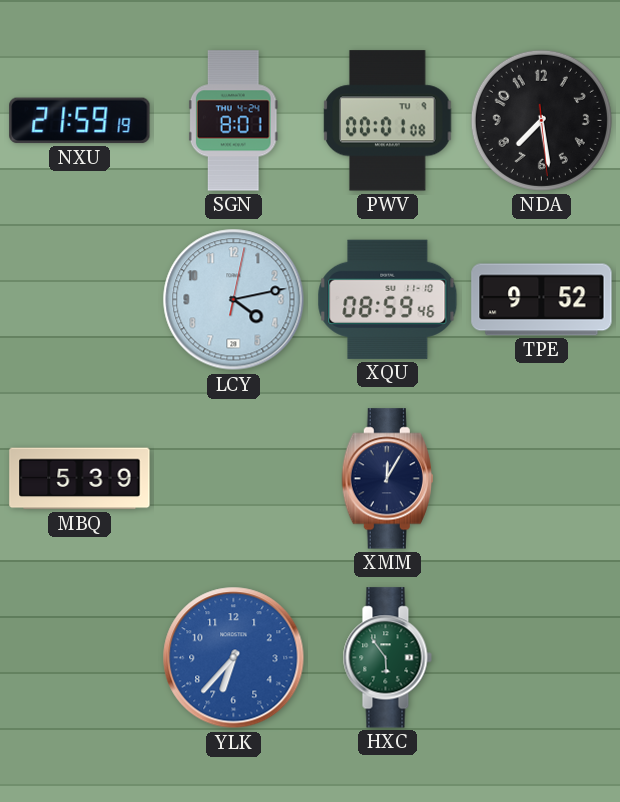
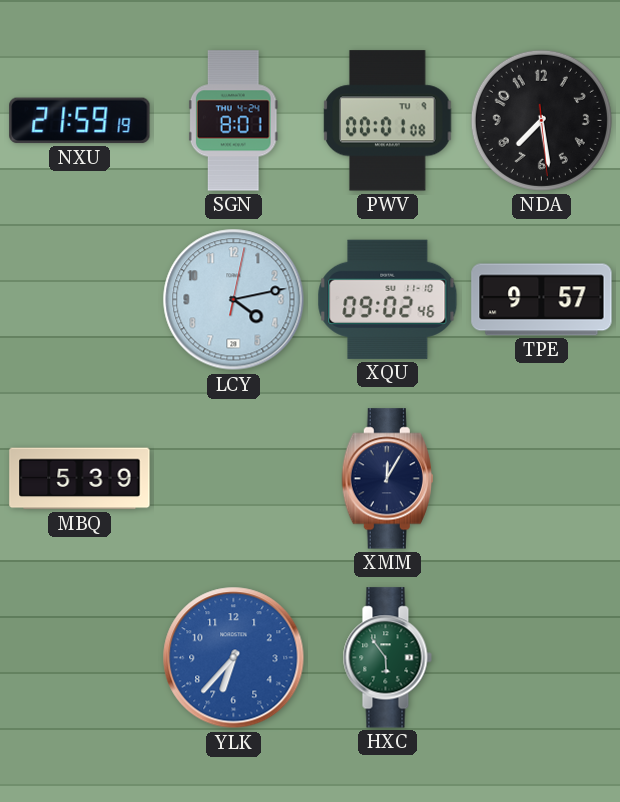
XQU: 08:59 -> 09:02 (388, 299)
TPE: 9:52 -> 9:57 (542, 300)
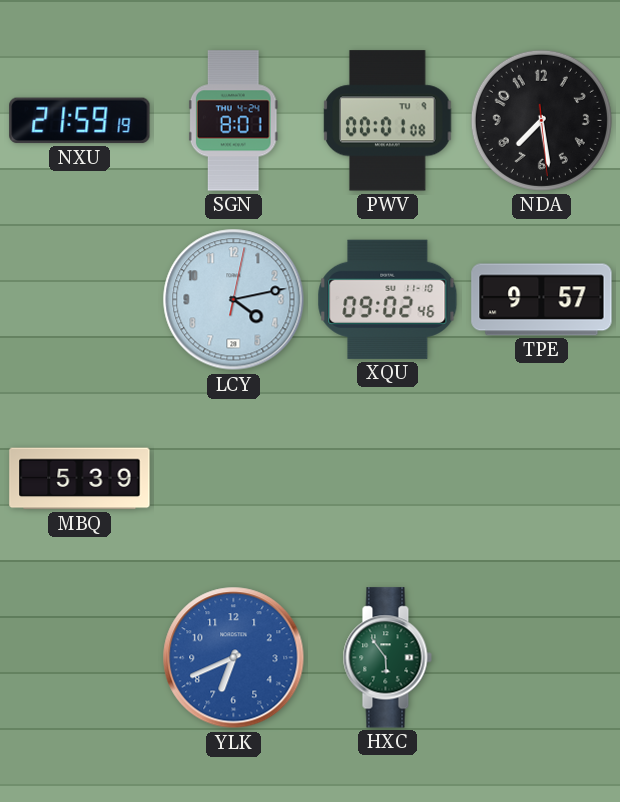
XMM: 12:05 -> none (387, 479)
YLK: 6:37 -> 6:41 (234, 658)
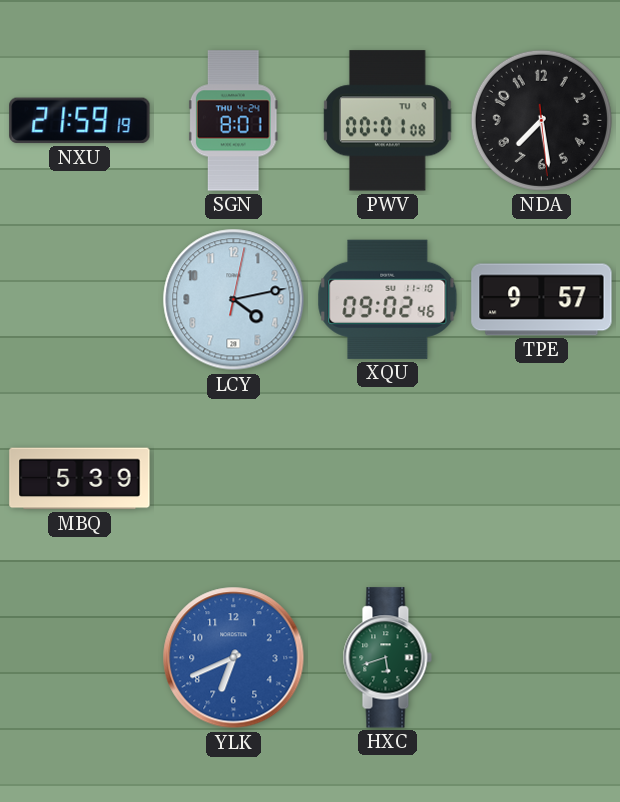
HXC: 5:54 -> 5:42 (387, 658)
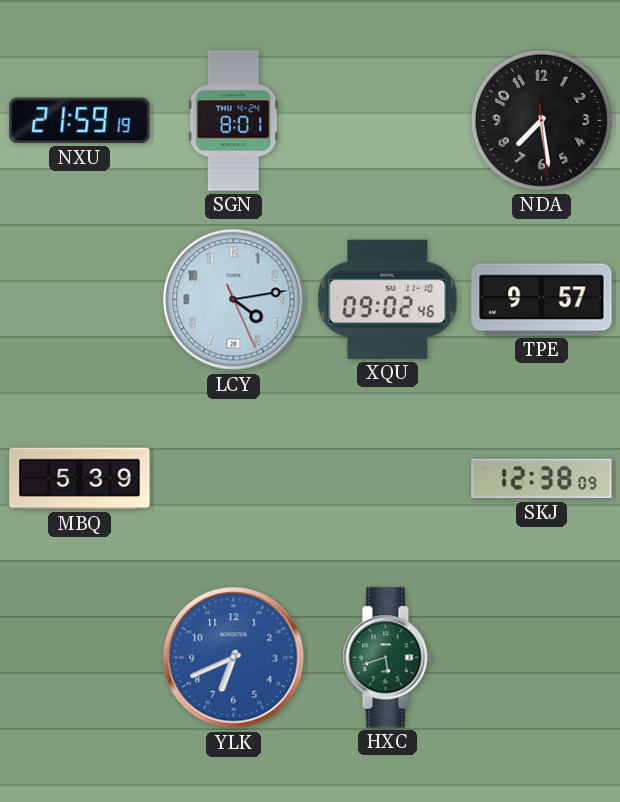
PWV: 00:01 -> none (388, 121)
LCY: 4:13:02 -> 4:13:26 (234, 300)
SKJ: none -> 12:38 (542, 479)
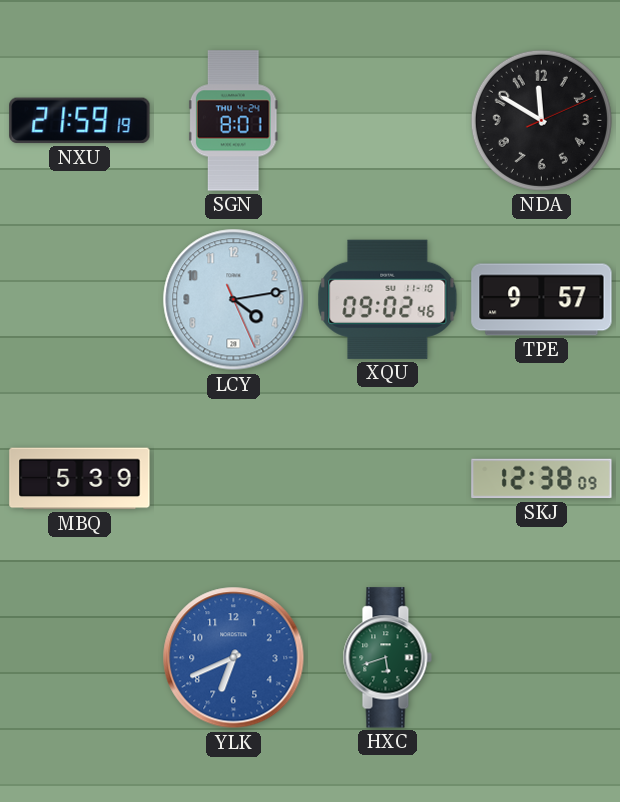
NDA: 7:28 -> 11:50 (541, 120)
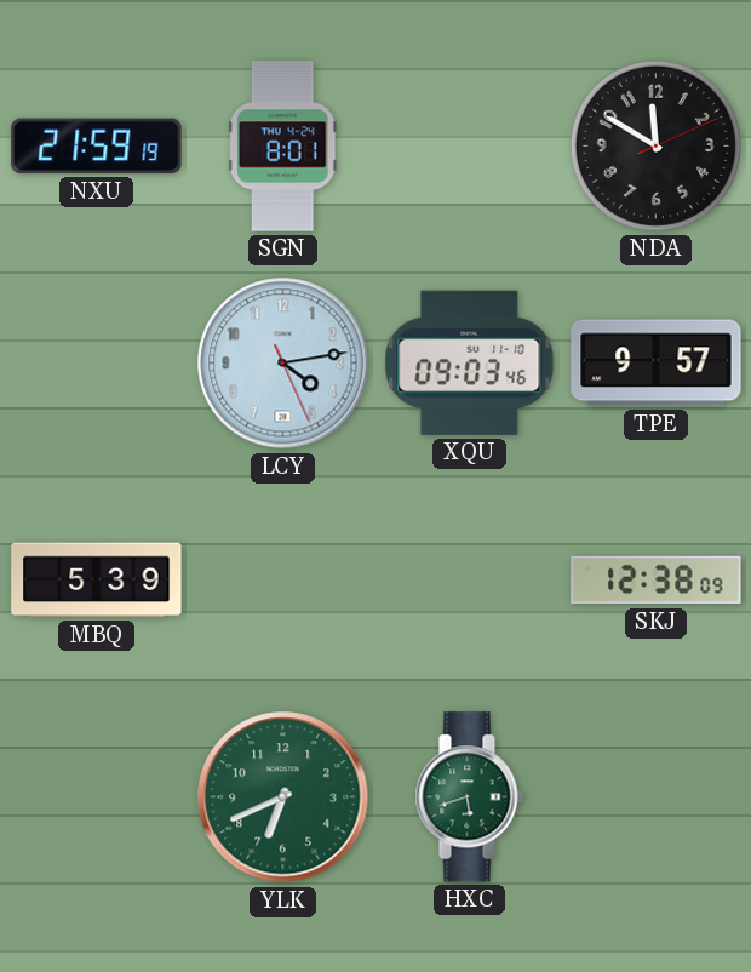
XQU: 09:02 -> 09:03 (470, 362)
YLK dial: blue -> green (283, 797)
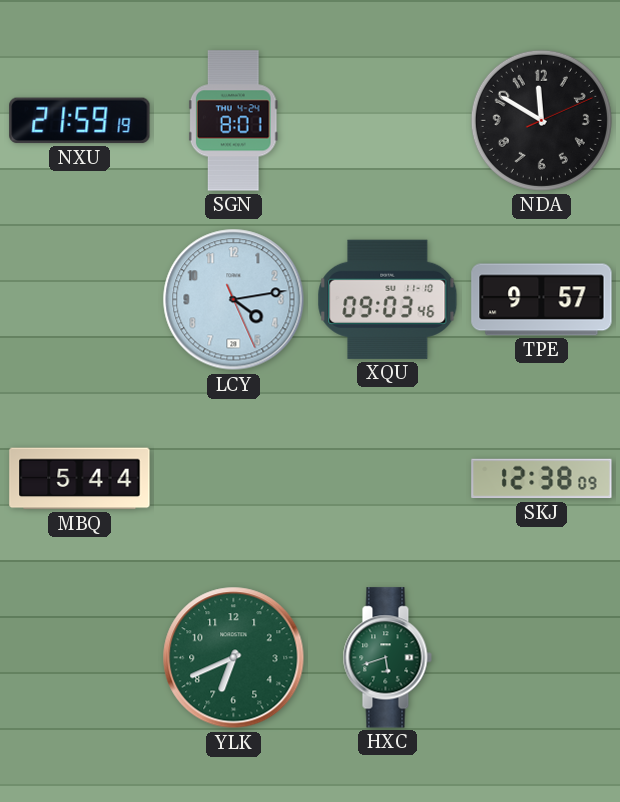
MBQ: 5:39 -> 5:44 (80, 479)
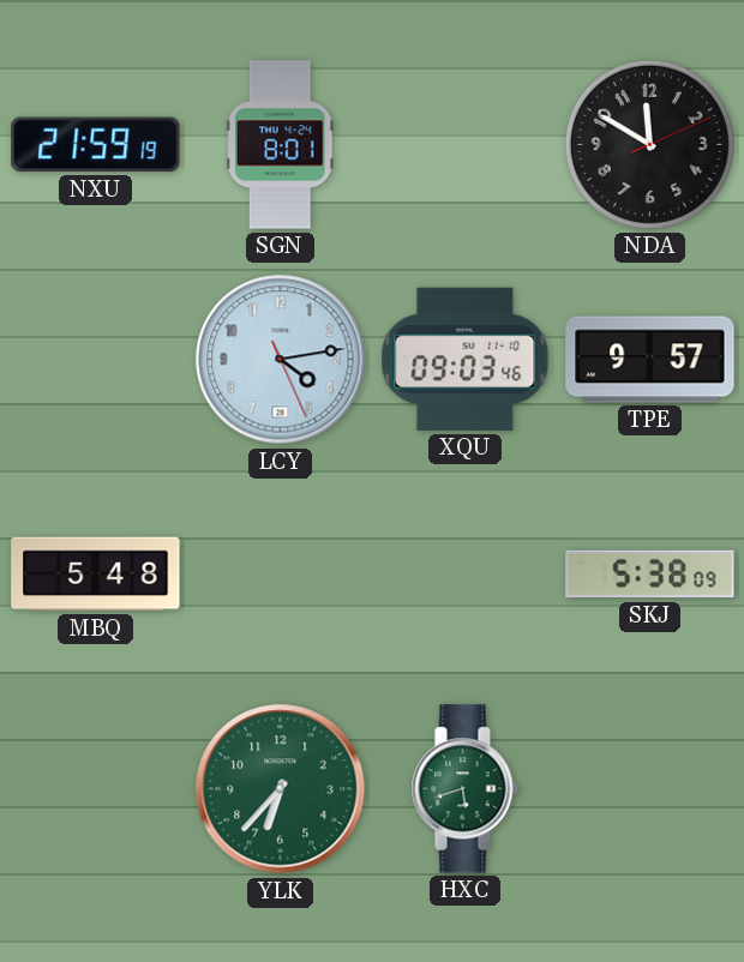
MBQ: 5:44 -> 5:48 (96, 575)
SKJ: 12:38 -> 5:38 (650, 575)
YLK: 6:41 -> 6:37 (281, 789)
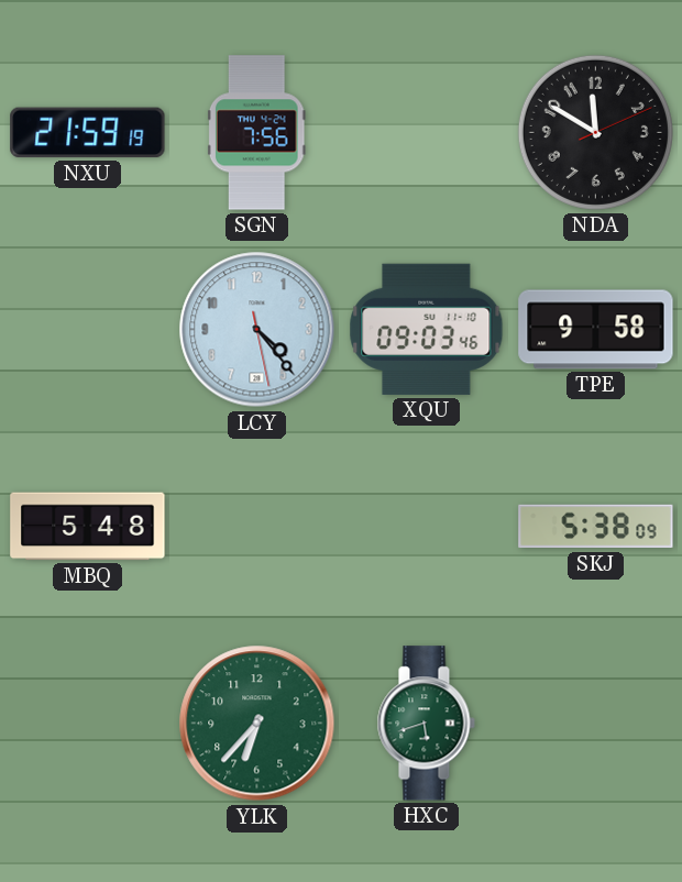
SGN: 8:01 -> 7:56 (256, 133)
LCY: 4:13 -> 4:23 (257, 330)
TPE: 9:57 -> 9:58 (596, 330)
